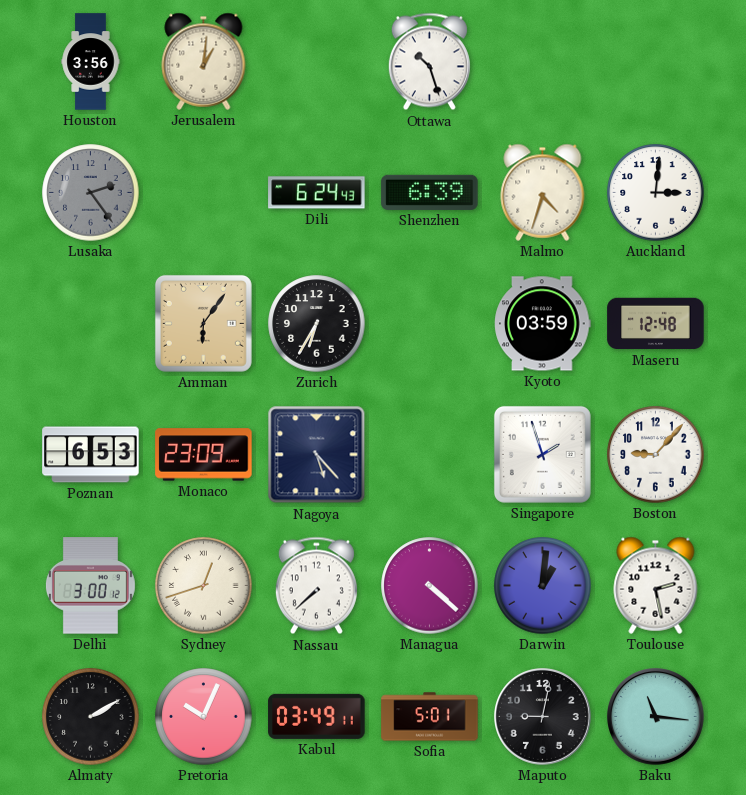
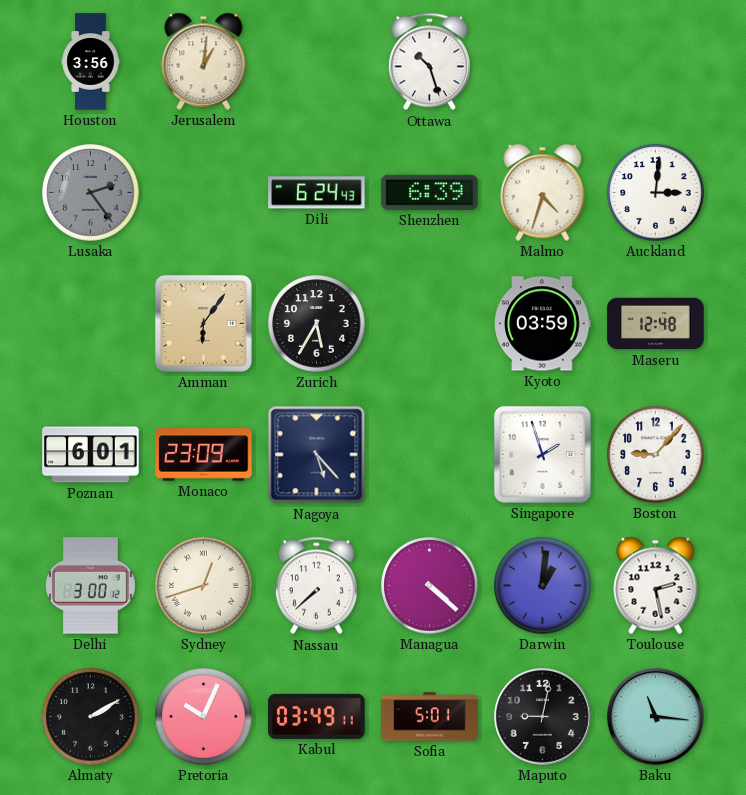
Zurich: 6:35 -> 5:35 (317, 324)
Poznan: 6:53 -> 6:01 (91, 455)
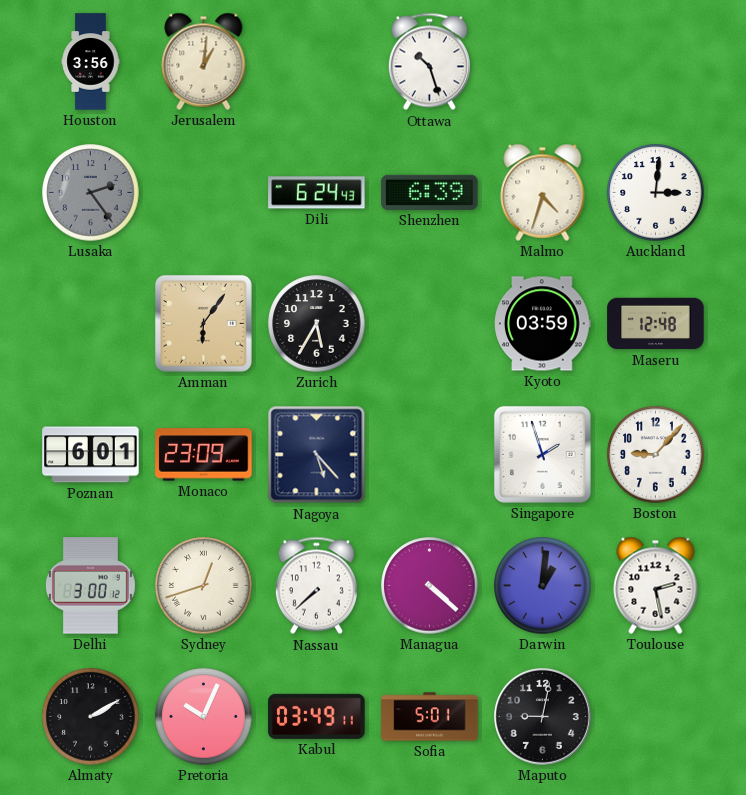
Baku: 11:16 -> none (656, 717)
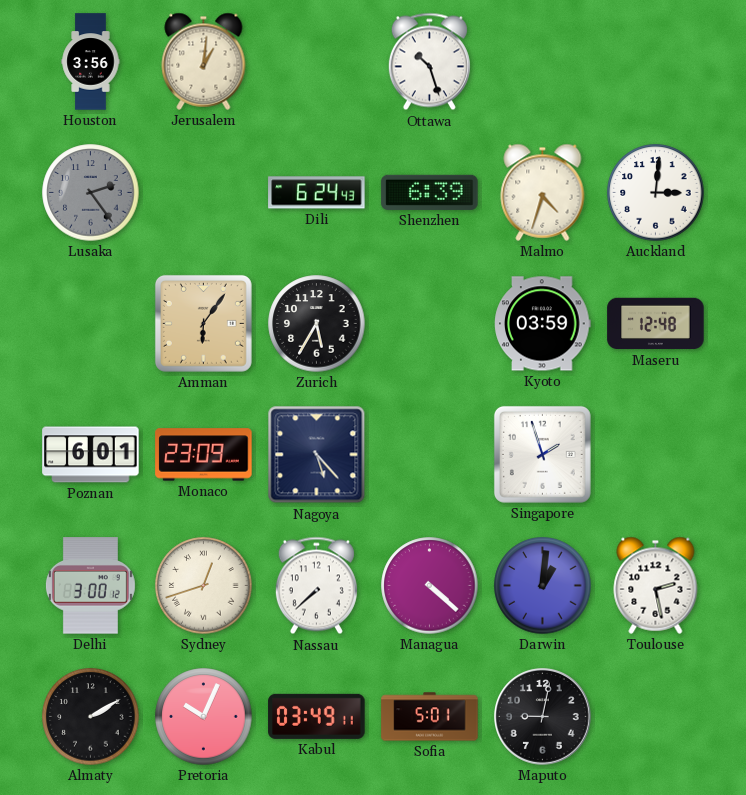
Boston: 9:07 -> none (656, 455)
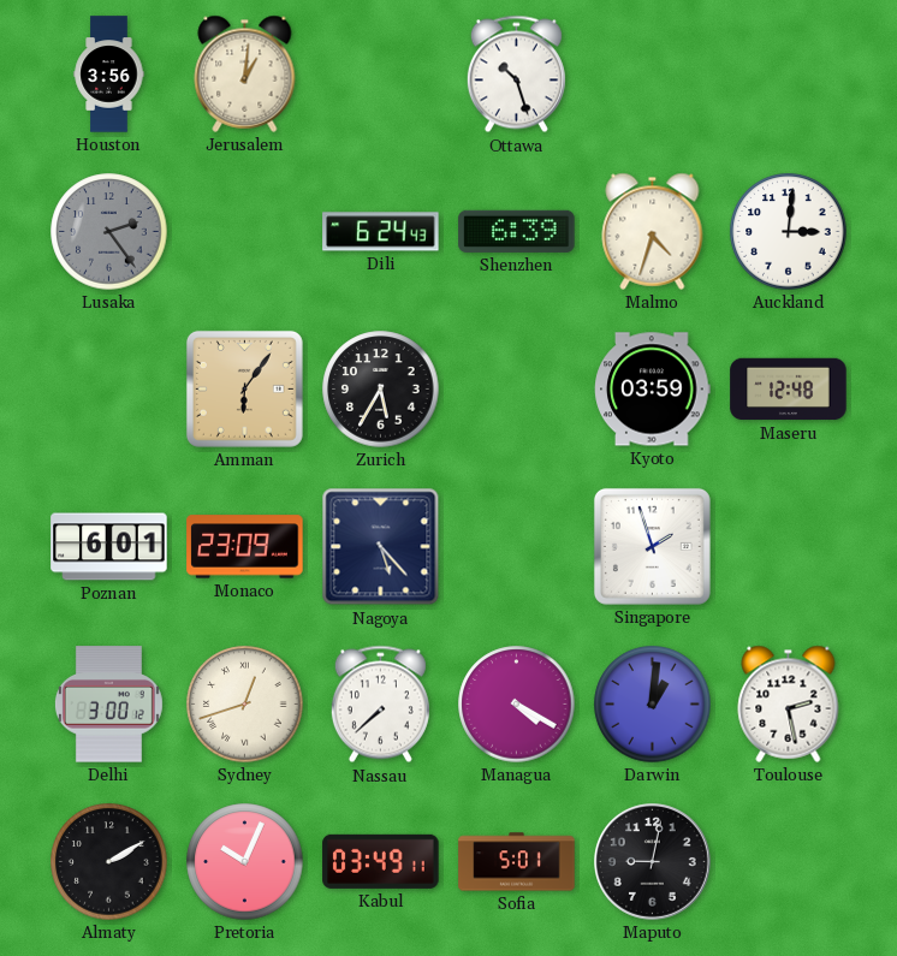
Managua: 4:22 -> 4:20 (517, 705)
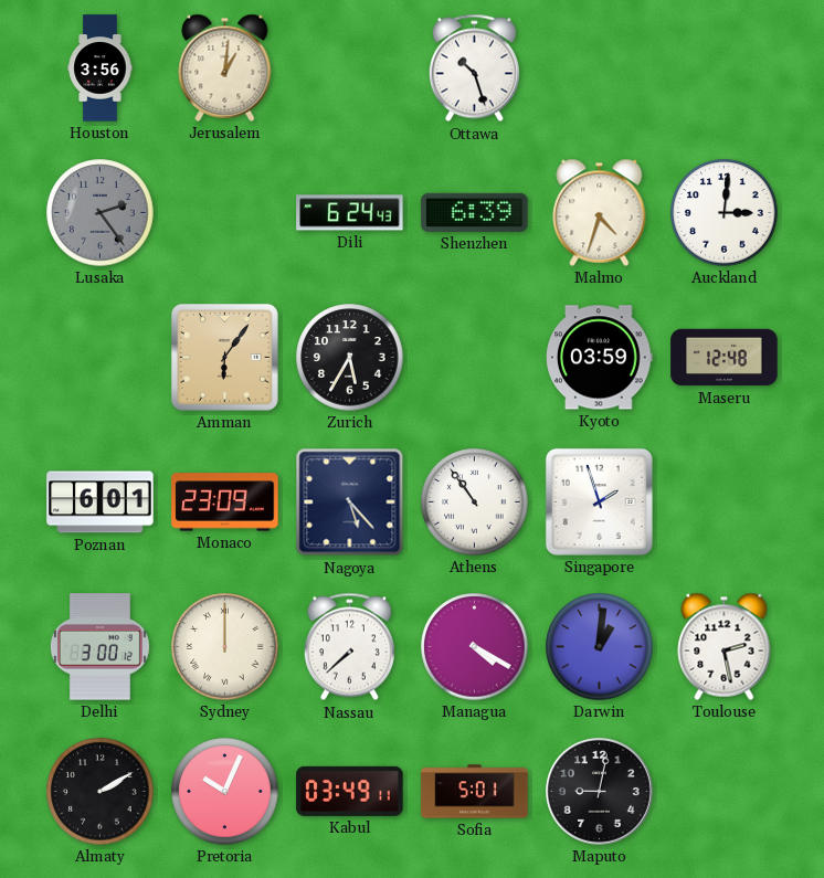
Athens: none -> 10:54 (475, 503)
Sydney: 12:42 -> 12:00 (225, 647)
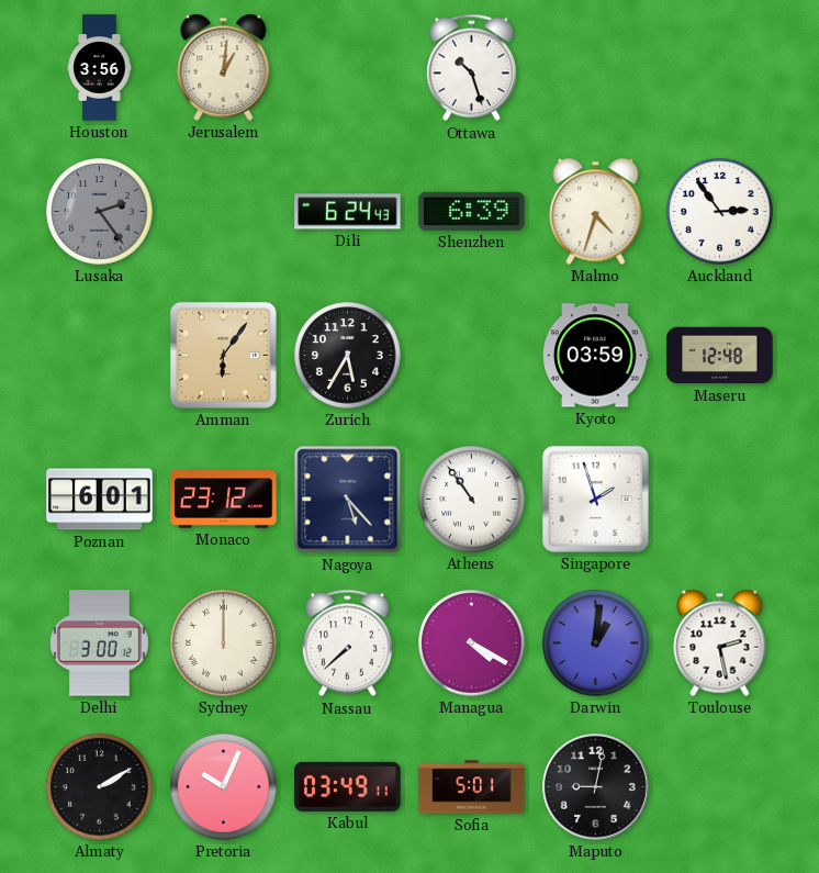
Auckland: 3:01 -> 2:54 (720, 212)
Monaco: 23:09 -> 23:12 (224, 500)
